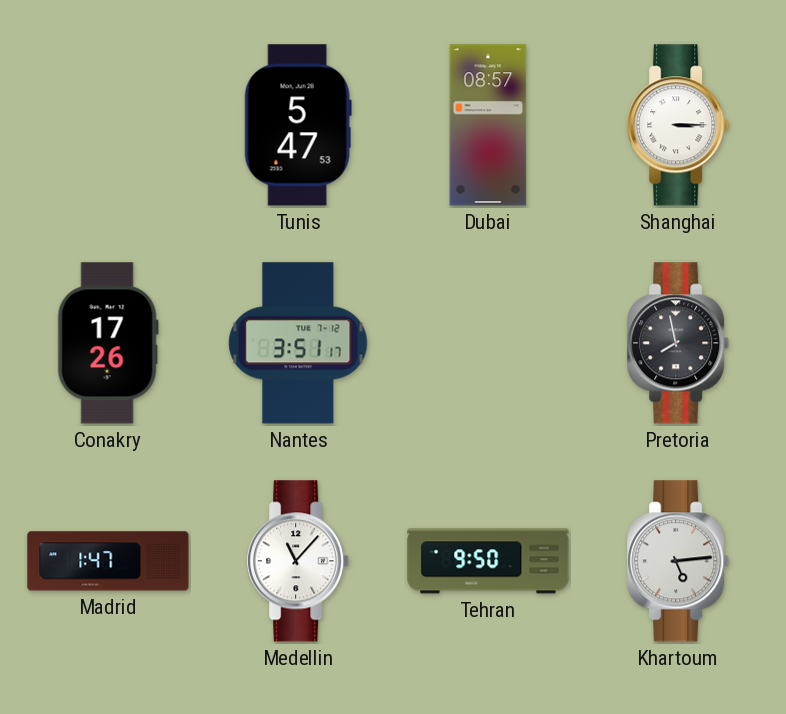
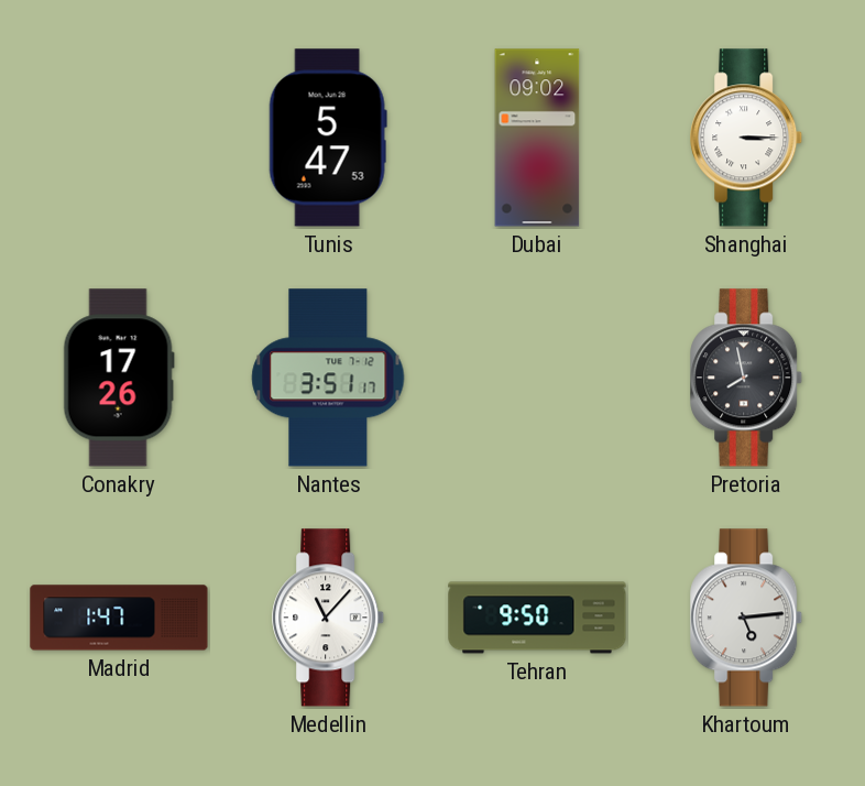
Dubai: 08:57 -> 09:02 (537, 138)
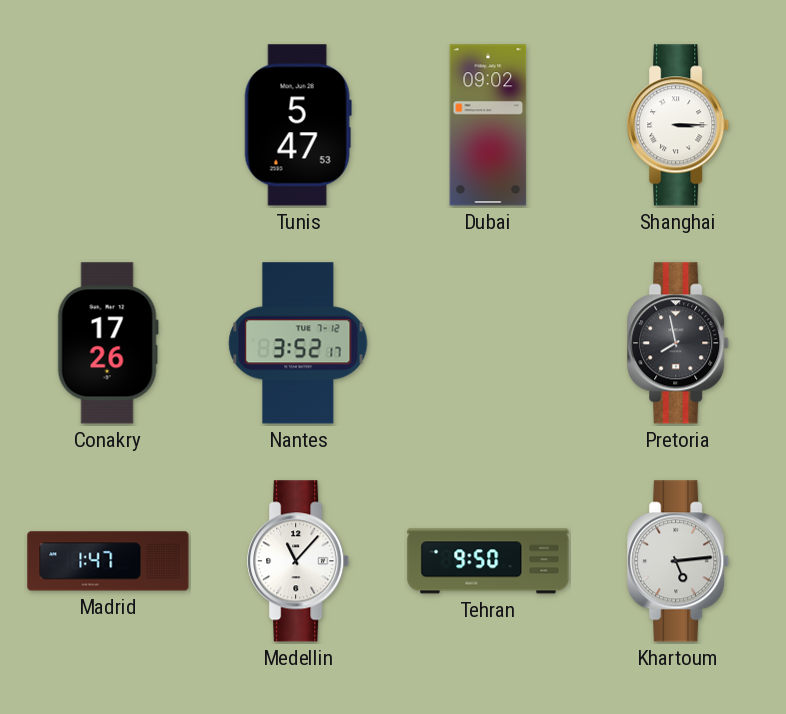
Nantes: 3:51 -> 3:52 (298, 343)
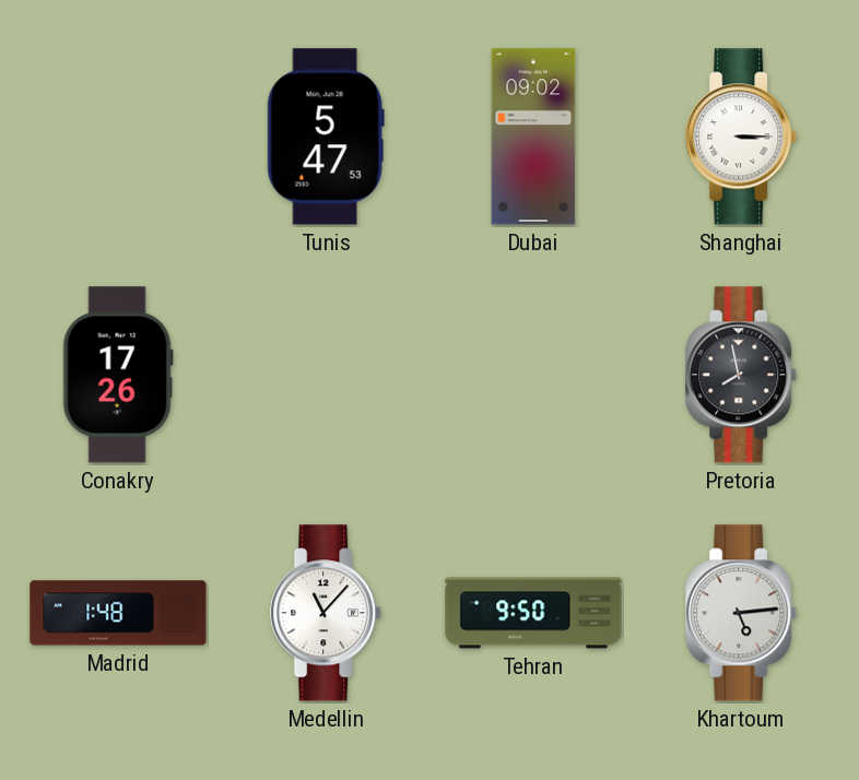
Nantes: 3:52 -> none (298, 343)
Madrid: 1:47 -> 1:48 (118, 613)
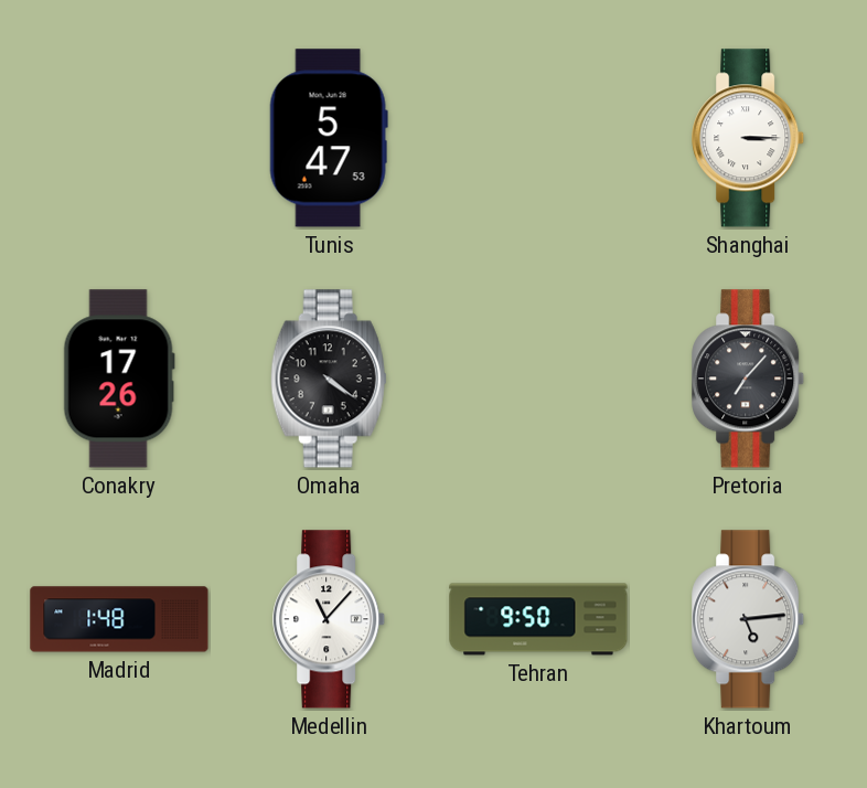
Dubai: 09:02 -> none (533, 137)
Omaha: none -> 4:21 (329, 379)
Pretoria: 7:58 -> 7:07 (749, 379)
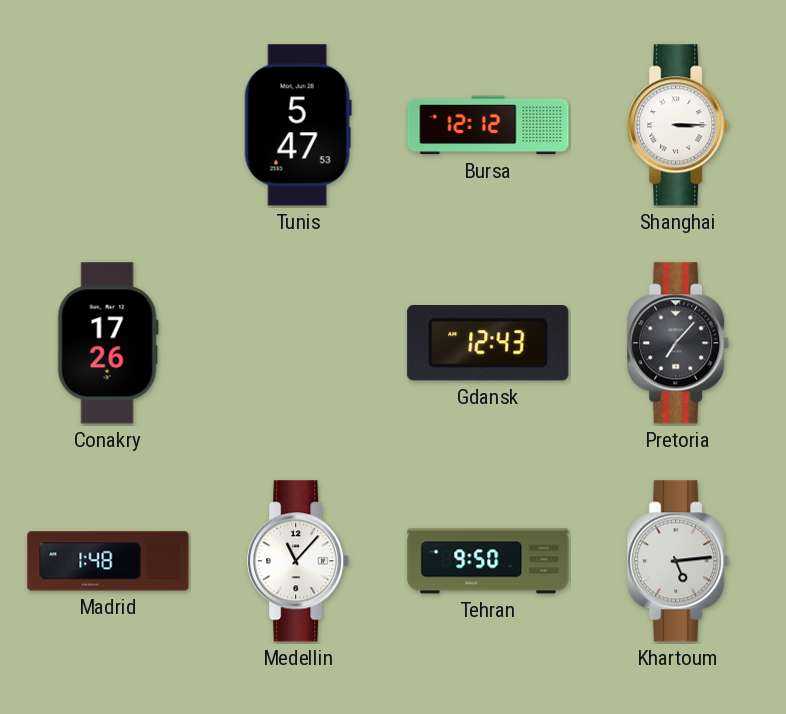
Bursa: none -> 12:12 (488, 125)
Omaha: 4:21 -> none (329, 379)
Gdansk: none -> 12:43 (488, 343)
